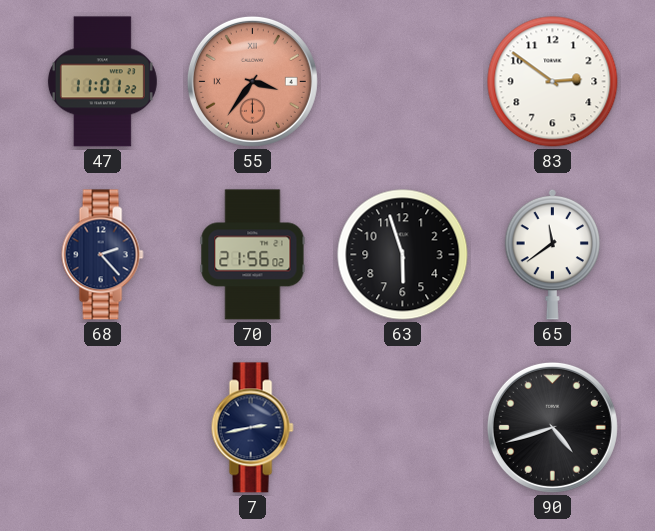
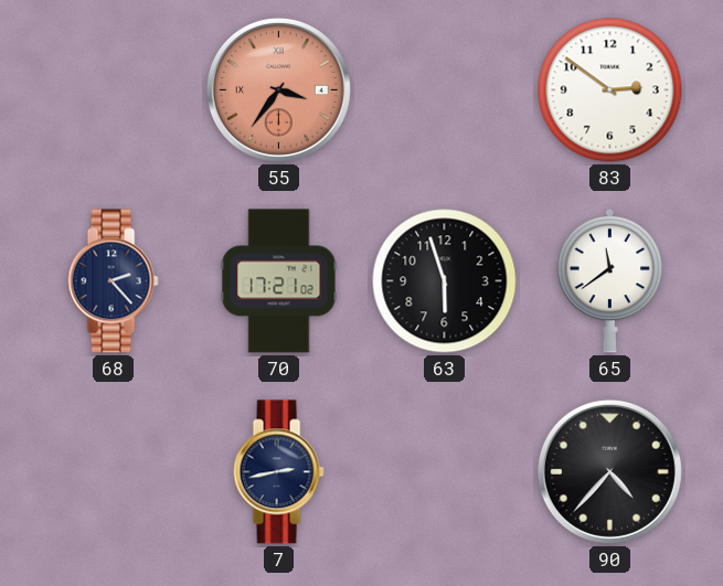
47: 11:01 -> none (102, 82)
70: 21:56 -> 17:21 (279, 281)
90: 4:42 -> 4:37 (609, 471)
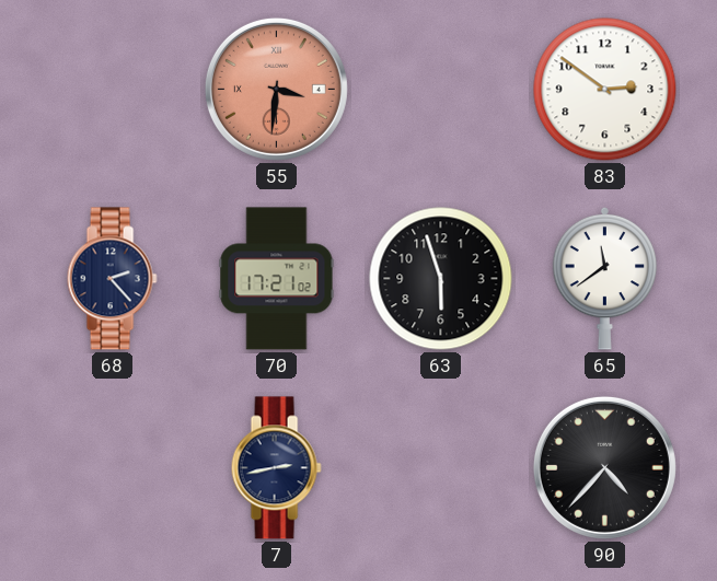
55: 3:36 -> 3:31 (276, 89)
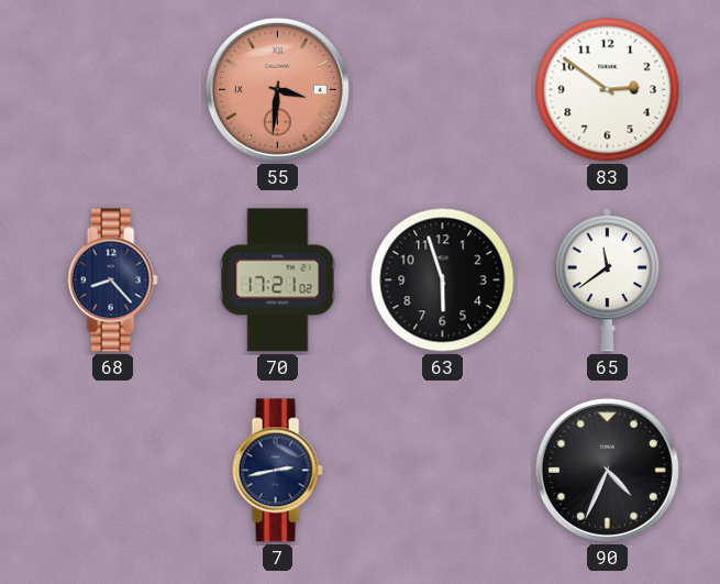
68: 2:23 -> 8:23 (112, 280)
90: 4:37 -> 4:34 (607, 470)
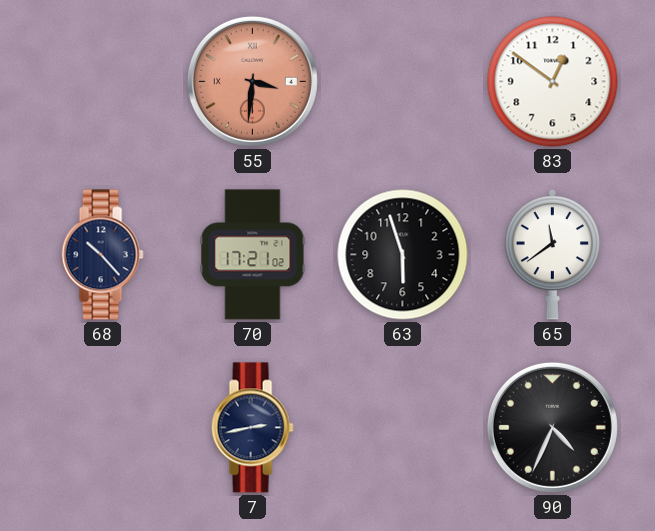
83: 2:51 -> 12:51 (553, 82)
68: 8:23 -> 10:23 (102, 255)
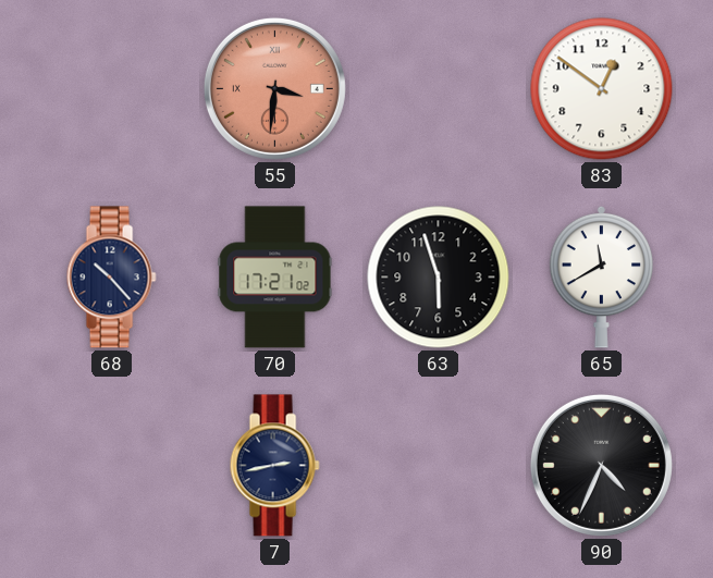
65: 11:39 -> 11:40 (602, 276)
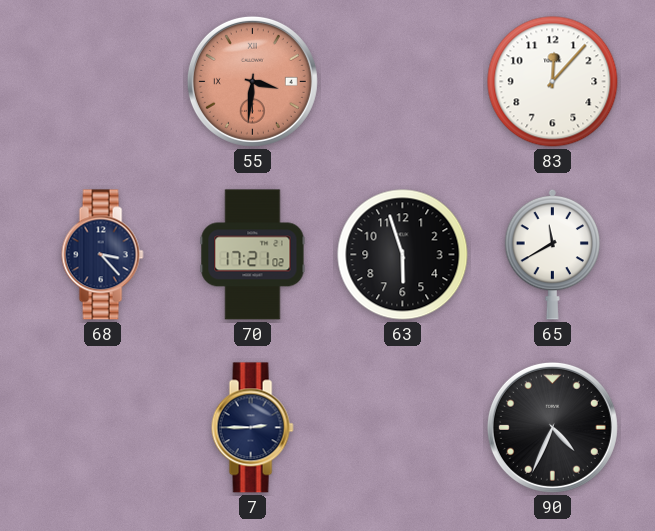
83: 12:51 -> 12:07 (553, 82)
68: 10:23 -> 3:23 (102, 255)
7: 2:43 -> 2:45 (252, 428)
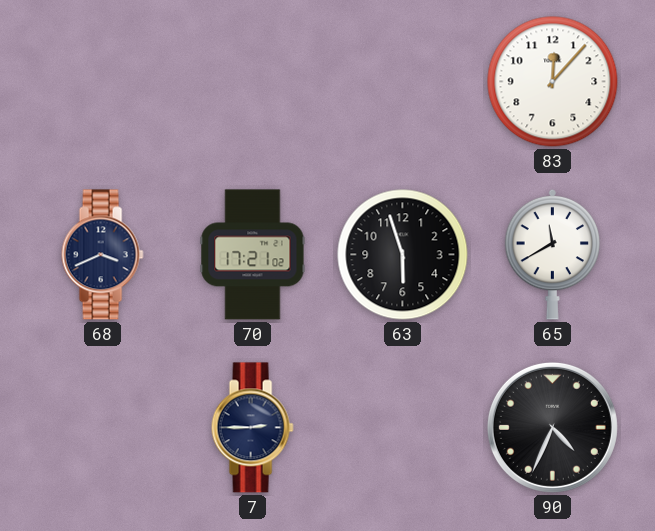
55: 3:31 -> none (252, 81)
68: 3:23 -> 3:41 (102, 255)
